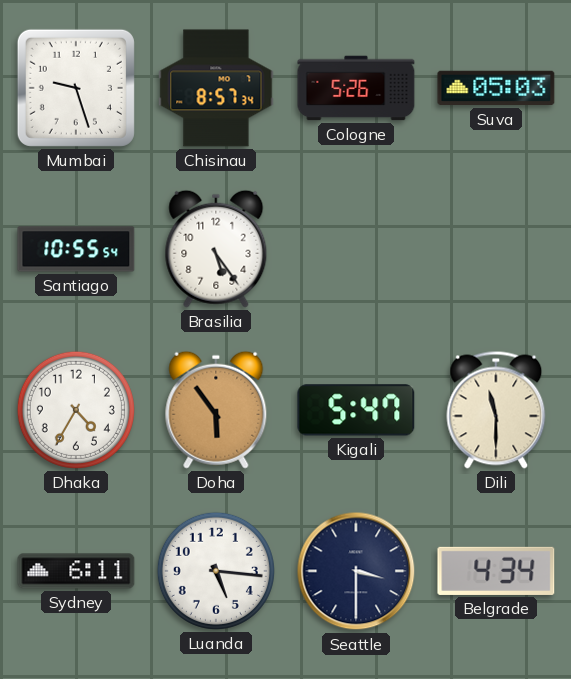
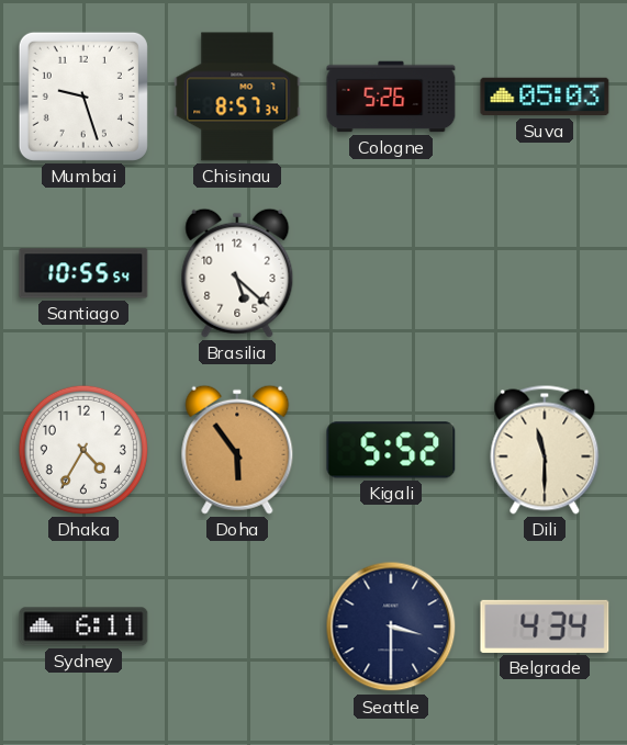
Brasilia: 5:24 -> 5:22 (237, 273)
Kigali: 5:47 -> 5:52 (391, 450)
Luanda: 5:16 -> none (216, 571)
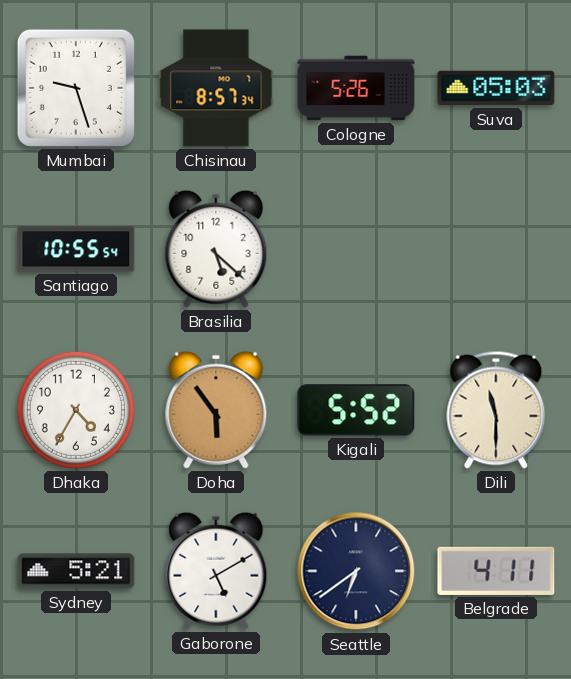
Sydney: 6:11 -> 5:21 (76, 571)
Gaborone: none -> 5:10 (216, 571)
Seattle: 3:30 -> 6:39 (356, 571)
Belgrade: 4:34 -> 4:11 (496, 571)
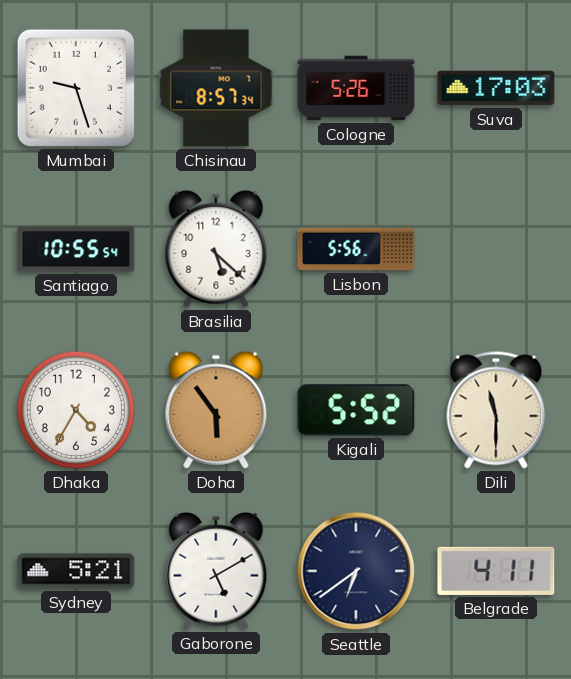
Suva: 05:03 -> 17:03 (496, 88)
Lisbon: none -> 5:56 (356, 249)
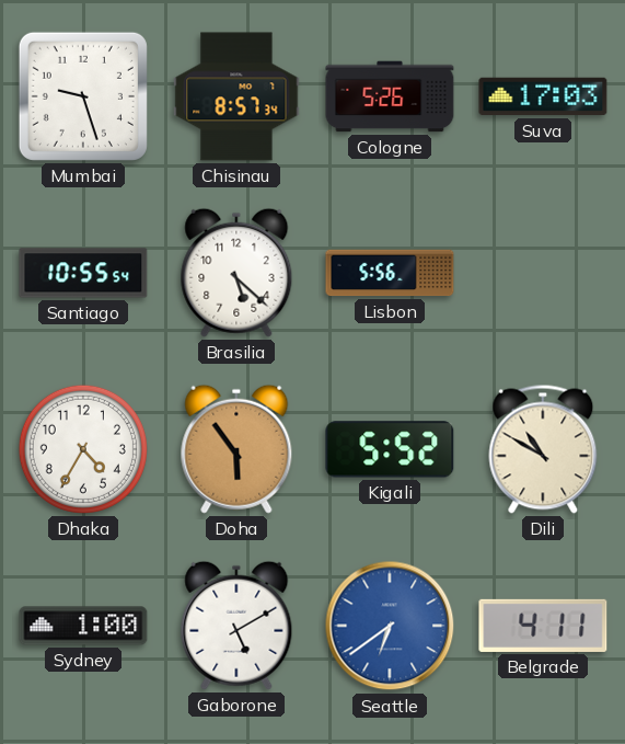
Dili: 11:30 -> 10:50 (543, 449)
Sydney: 5:21 -> 1:00 (83, 626)
Seattle dial: navy -> blue (390, 626)
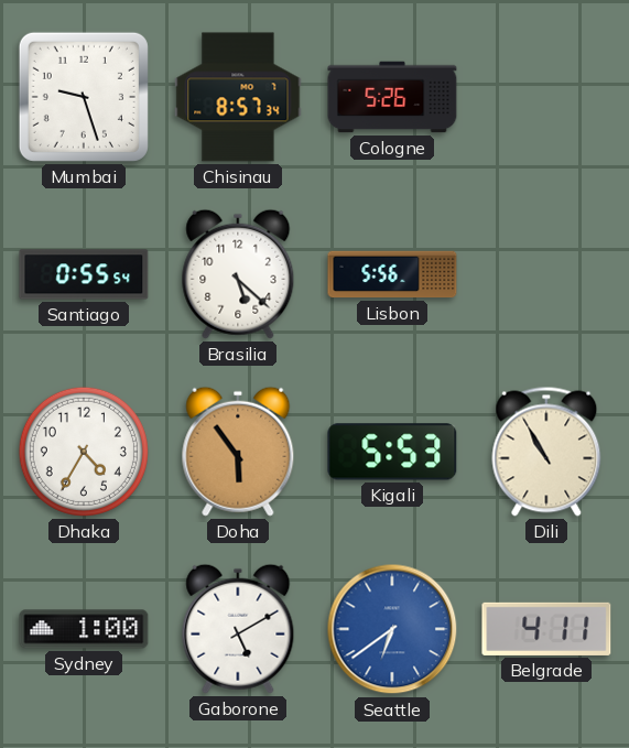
Suva: 17:03 -> none (543, 96)
Santiago: 10:55 -> 0:55 (84, 274)
Kigali: 5:52 -> 5:53 (392, 452)
Dili: 10:50 -> 10:55 (546, 452)
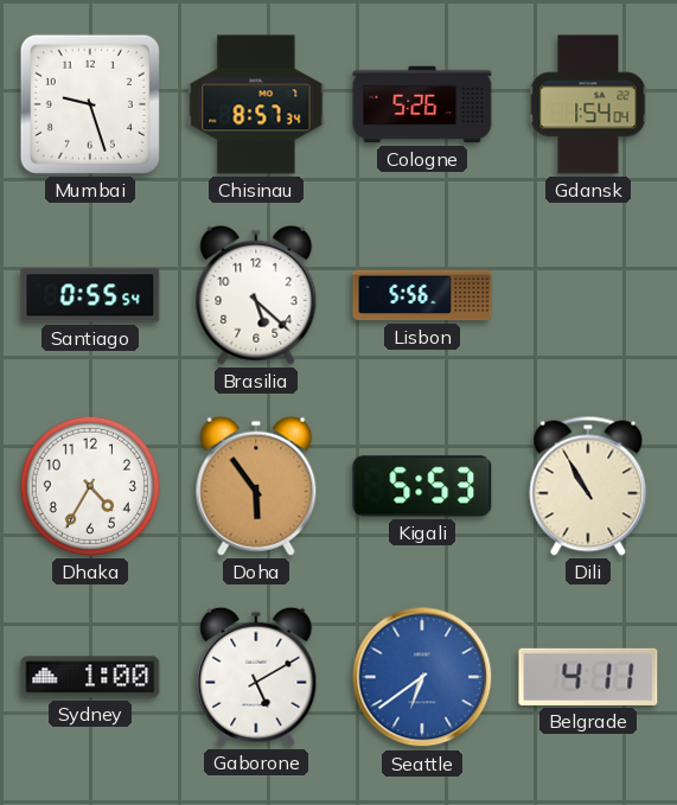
Gdansk: none -> 1:54 (588, 104)
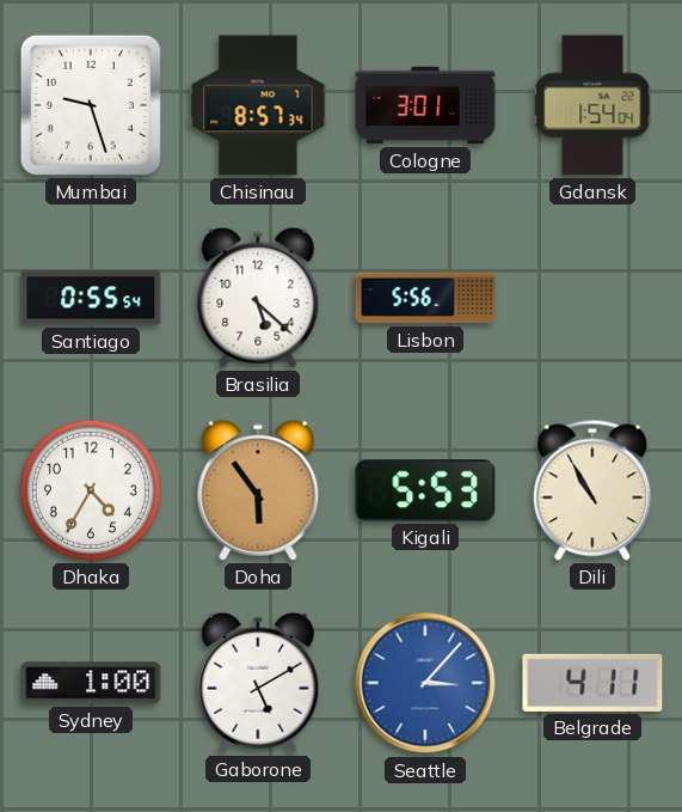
Cologne: 5:26 -> 3:01 (425, 105)
Seattle: 6:39 -> 3:07 (425, 683)
